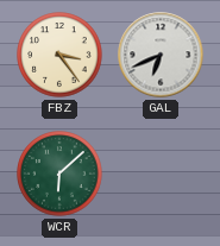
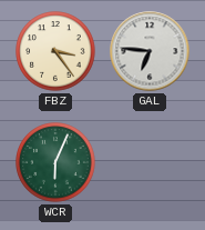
GAL: 6:41 -> 6:46 (150, 51)
WCR: 6:08 -> 6:04 (55, 162)
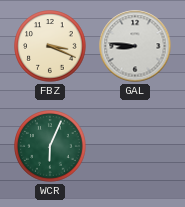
FBZ: 3:24 -> 3:19 (50, 46)
GAL: 6:46 -> 8:46 (135, 46)
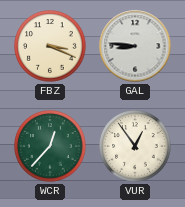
WCR: 6:04 -> 12:37 (50, 146)
VUR: none -> 12:54 (135, 146)
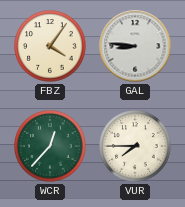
FBZ: 3:19 -> 4:06 (50, 46)
VUR: 12:54 -> 7:45 (135, 146)
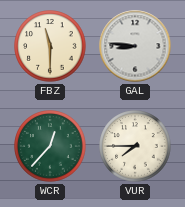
FBZ: 4:06 -> 11:30 (50, 46)
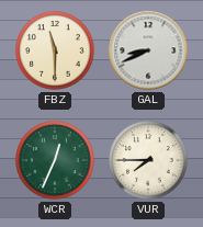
GAL: 8:46 -> 8:41 (148, 50)
WCR: 12:37 -> 12:34 (55, 160)
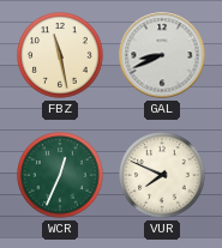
FBZ: 11:30 -> 11:28 (60, 55)
VUR: 7:45 -> 7:49 (162, 175)
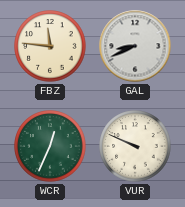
FBZ: 11:28 -> 11:46 (50, 46)
VUR: 7:49 -> 9:49 (135, 146)
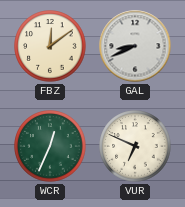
FBZ: 11:46 -> 12:09 (50, 46)
VUR: 9:49 -> 6:49 (135, 146)
